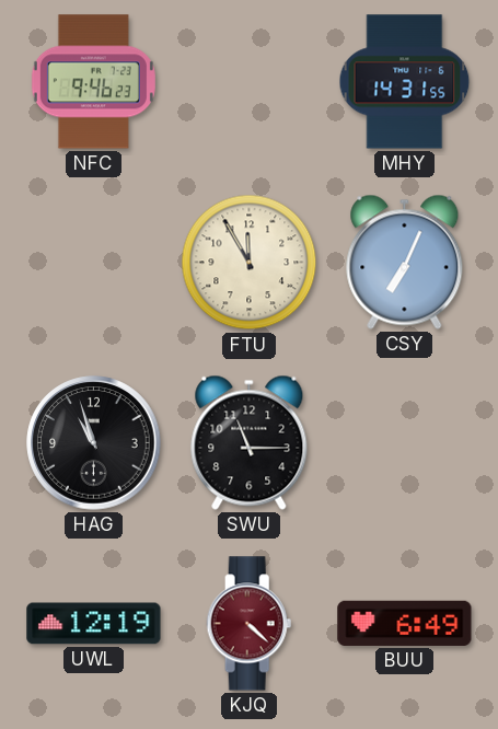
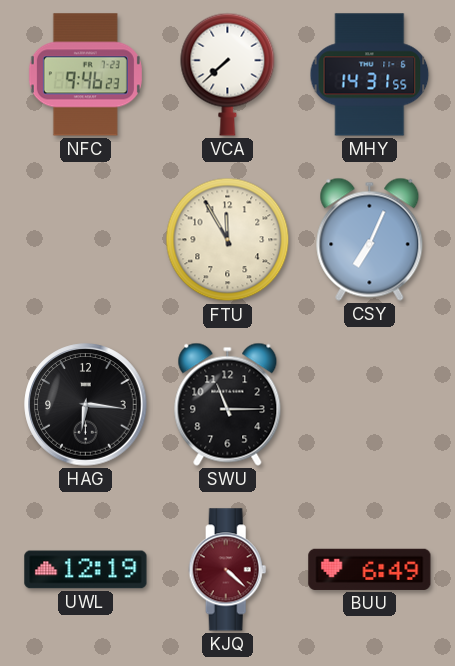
VCA: none -> 7:38 (228, 74)
HAG: 10:57 -> 6:16 (86, 405)
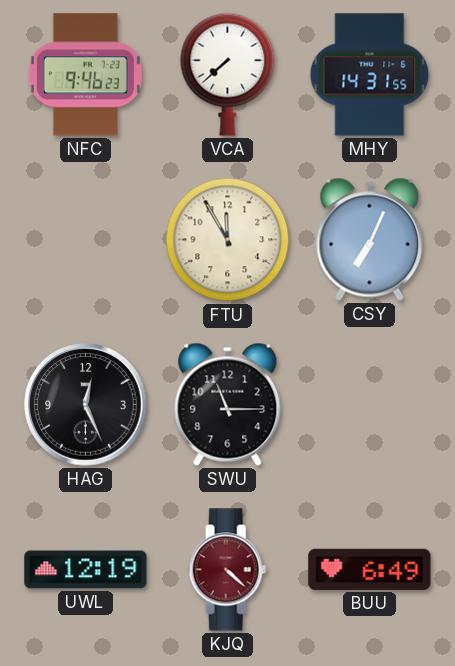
HAG: 6:16 -> 12:26 (86, 405)
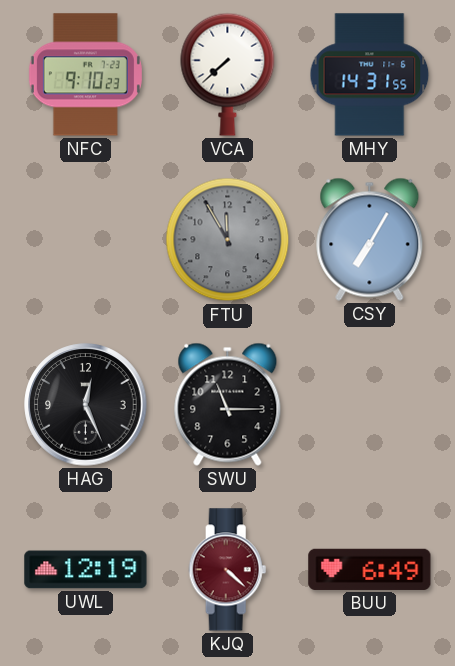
NFC: 9:46 -> 9:10 (85, 75)
FTU dial: cream -> grey (228, 240)
CSY: 7:04 -> 7:05 (370, 239)
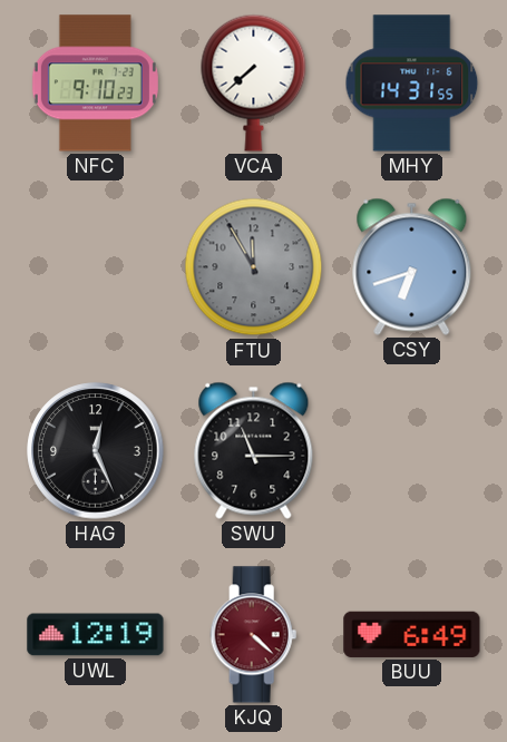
CSY: 7:05 -> 6:42 (412, 266)
